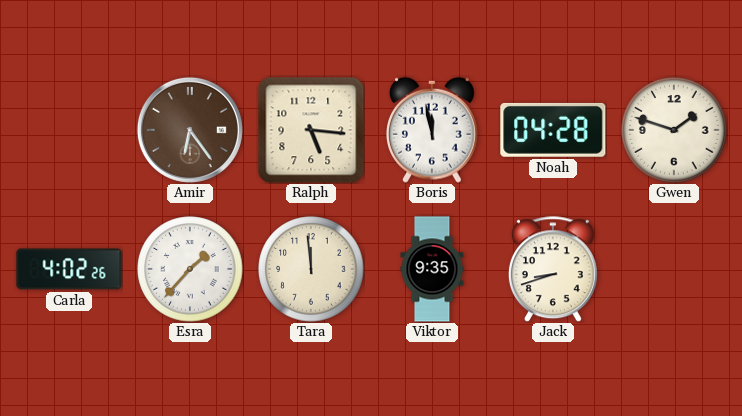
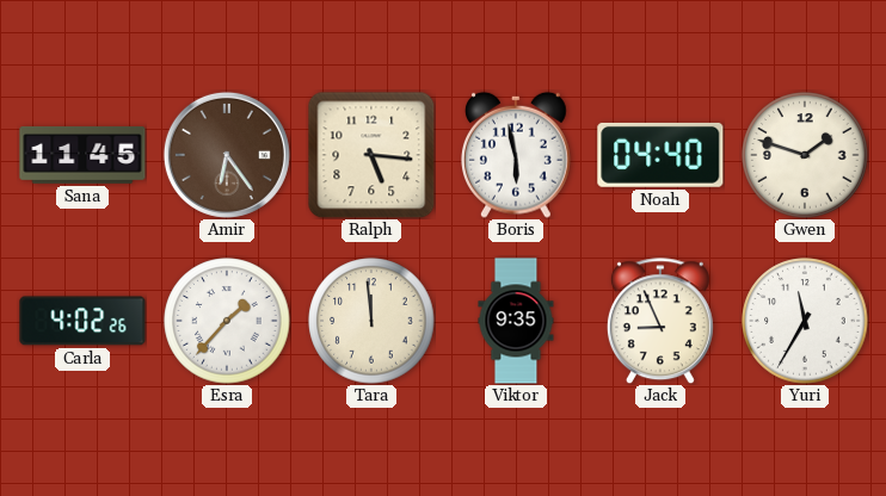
Sana: none -> 11:45 (82, 155)
Boris: 11:58 -> 5:58 (517, 155)
Noah: 04:28 -> 04:40 (660, 155)
Jack: 8:42 -> 8:56 (660, 321)
Yuri: none -> 11:35 (805, 321)
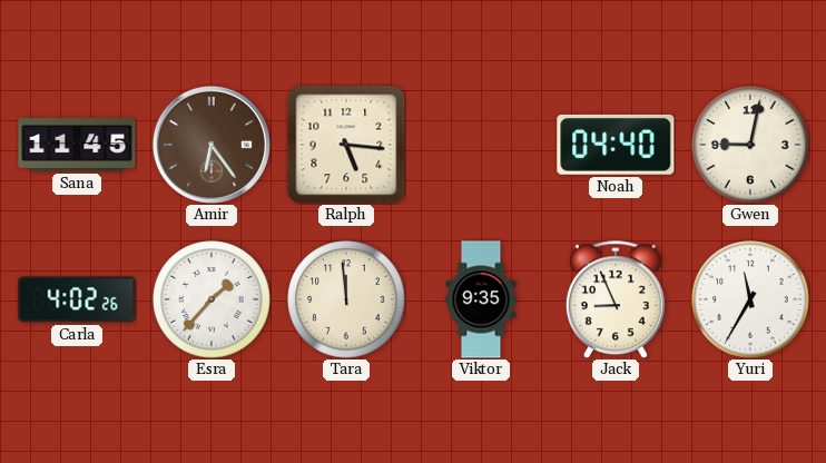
Boris: 5:58 -> none (517, 155)
Gwen: 1:48 -> 9:02 (750, 145)
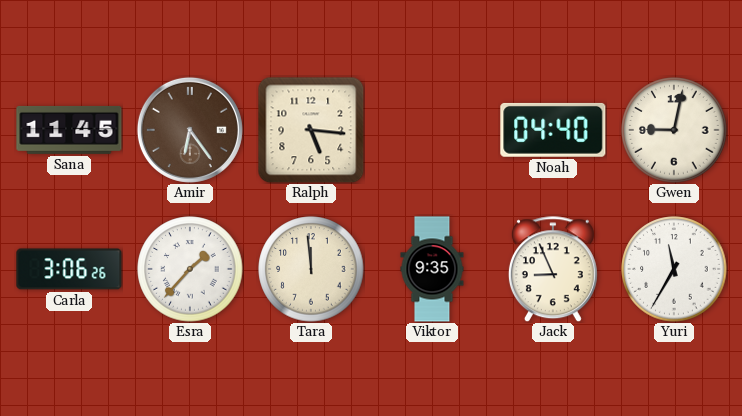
Carla: 4:02 -> 3:06 (69, 269)
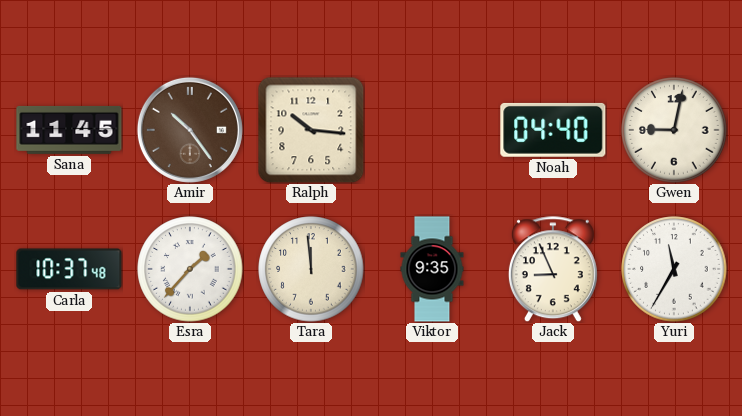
Amir: 6:24 -> 10:24 (190, 130)
Ralph: 5:16 -> 10:16 (311, 130)
Carla: 3:06 -> 10:37 (69, 269)
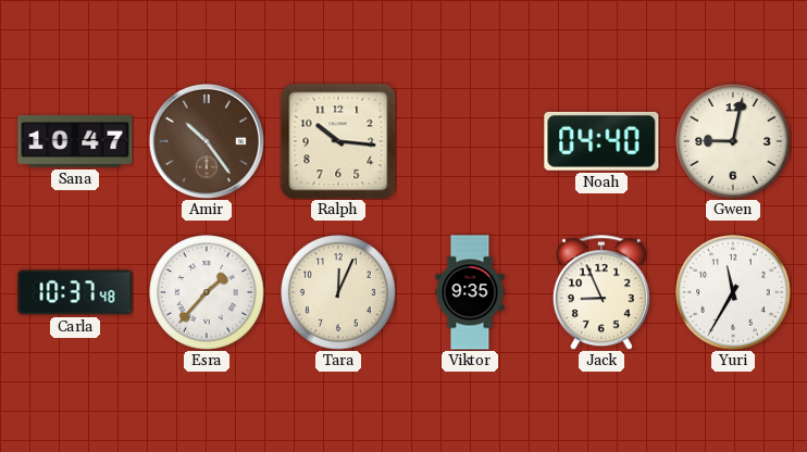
Sana: 11:45 -> 10:47 (75, 141)
Tara: 11:59 -> 12:04 (338, 292)
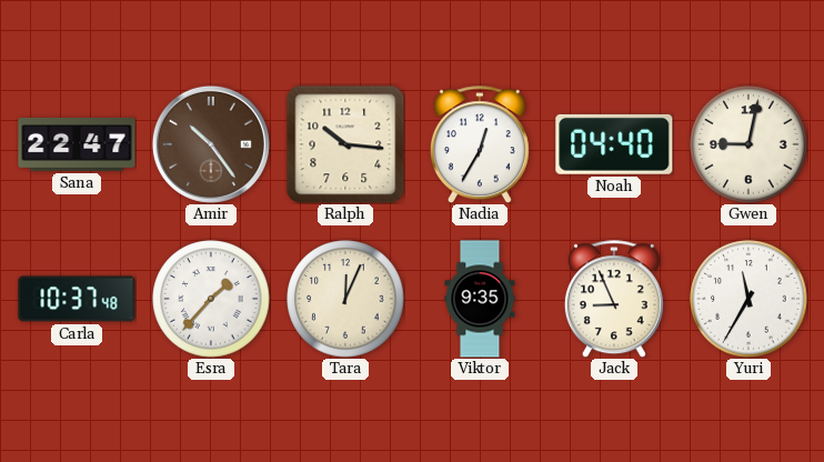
Sana: 10:47 -> 22:47 (77, 144)
Nadia: none -> 12:35 (480, 144)
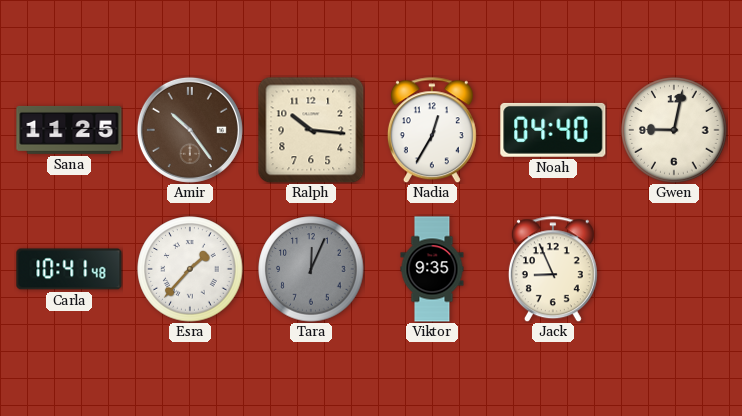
Sana: 22:47 -> 11:25 (69, 130)
Carla: 10:37 -> 10:41 (69, 269)
Tara dial: cream -> grey (311, 269)
Yuri: 11:35 -> none (748, 299)
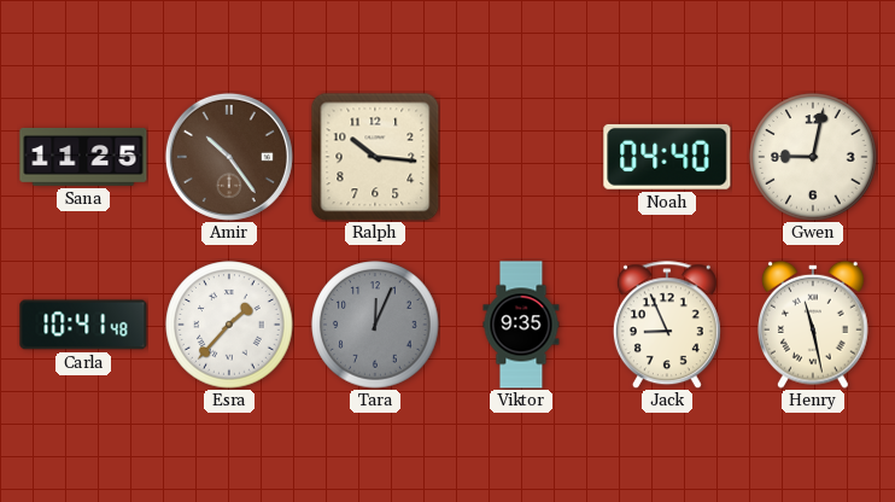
Nadia: 12:35 -> none (432, 130)
Henry: none -> 11:28 (814, 325)
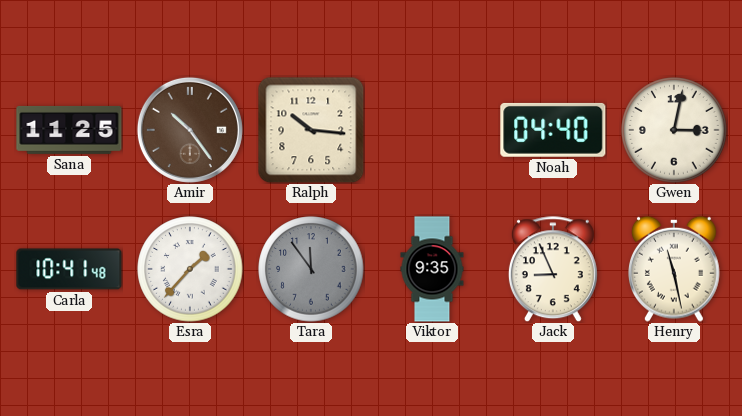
Gwen: 9:02 -> 3:02 (674, 130)
Tara: 12:04 -> 11:54 (311, 269)
